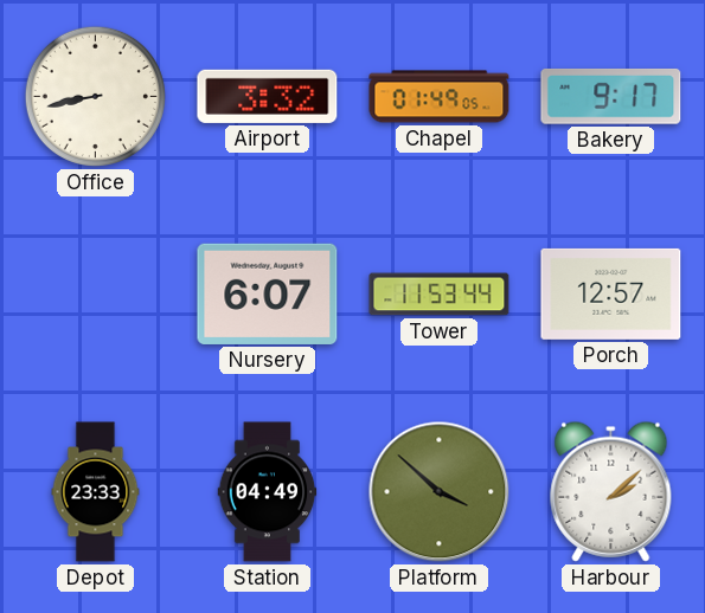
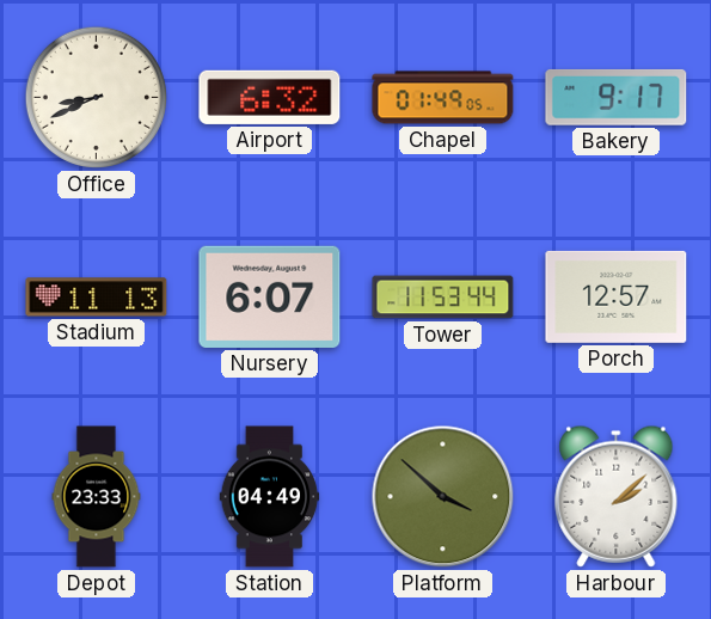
Office: 8:43 -> 8:41 (96, 97)
Airport: 3:32 -> 6:32 (270, 97)
Stadium: none -> 11:13 (97, 298)
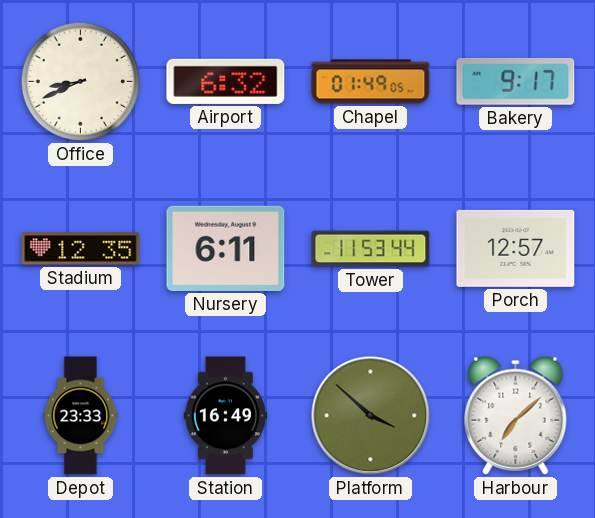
Stadium: 11:13 -> 12:35 (81, 249)
Nursery: 6:07 -> 6:11 (226, 248)
Station: 04:49 -> 16:49 (226, 416)
Harbour: 2:08 -> 7:08 (516, 415)
